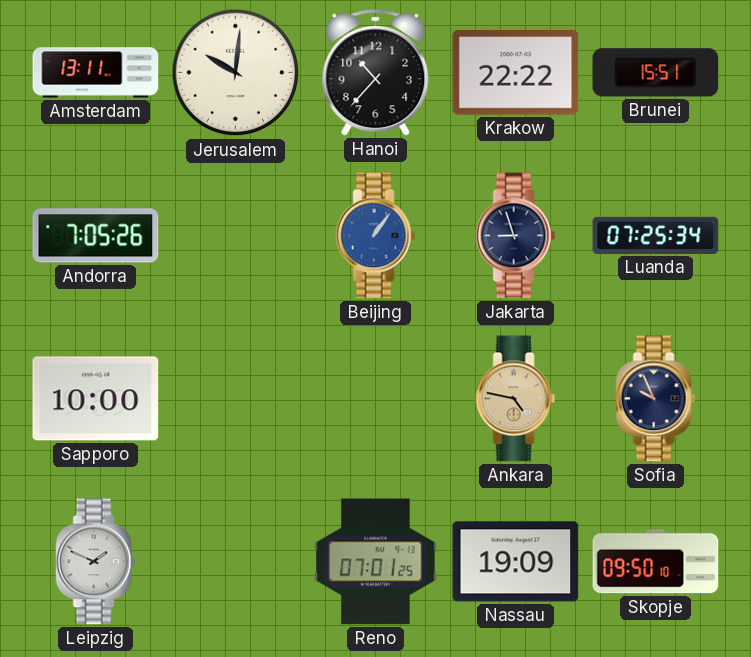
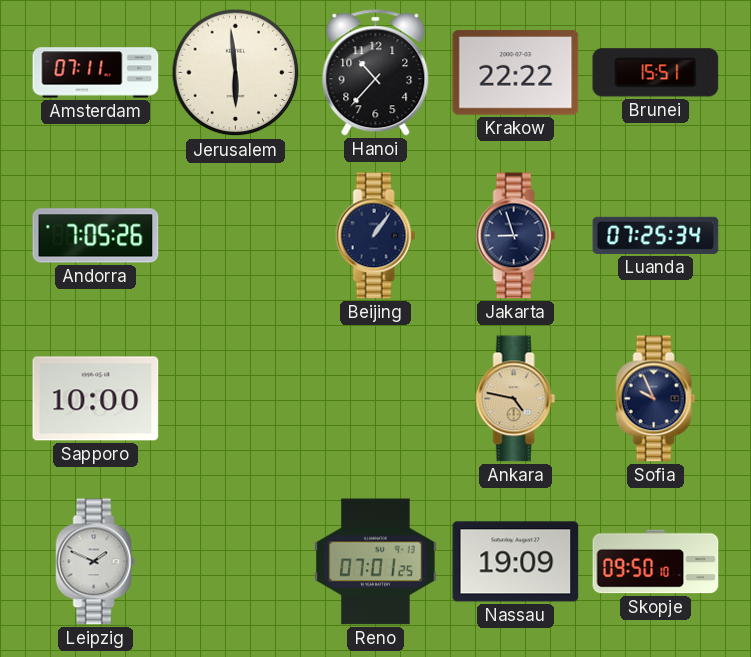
Amsterdam: 13:11 -> 07:11 (96, 73)
Jerusalem: 10:01 -> 5:59 (236, 73)
Beijing dial: blue -> navy (376, 236)
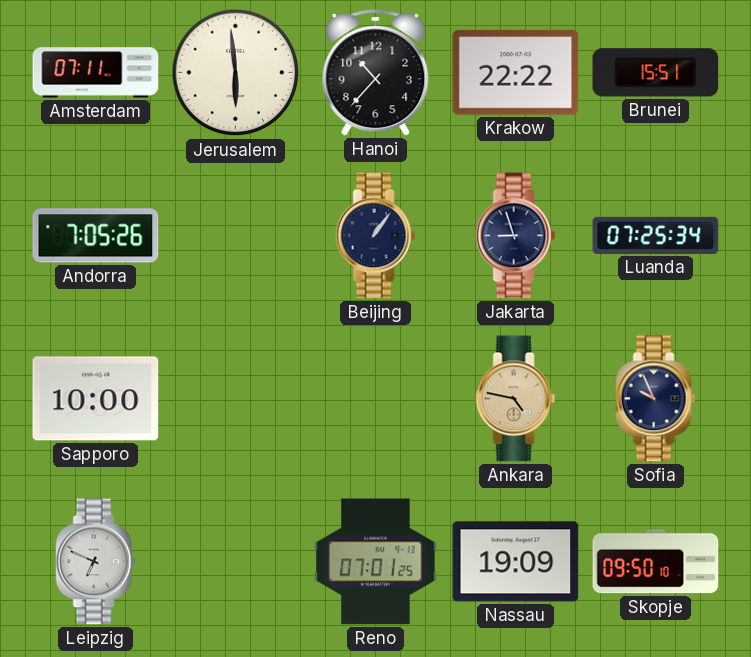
Leipzig: 1:49 -> 6:49 (96, 562)
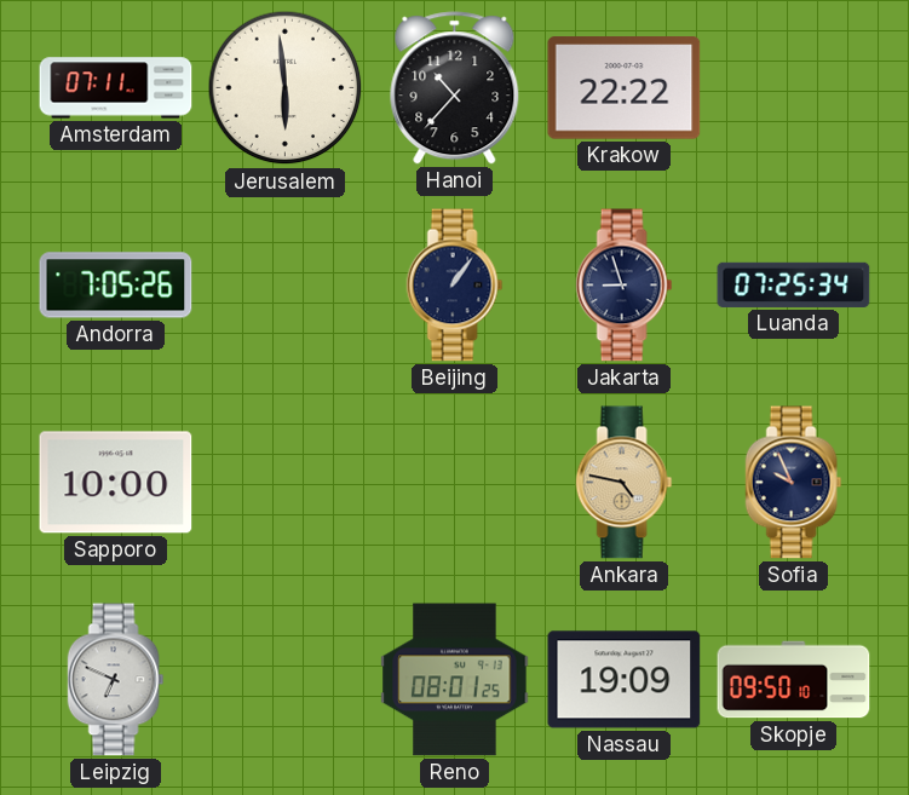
Brunei: 15:51 -> none (656, 73)
Reno: 07:01 -> 08:01 (455, 680)
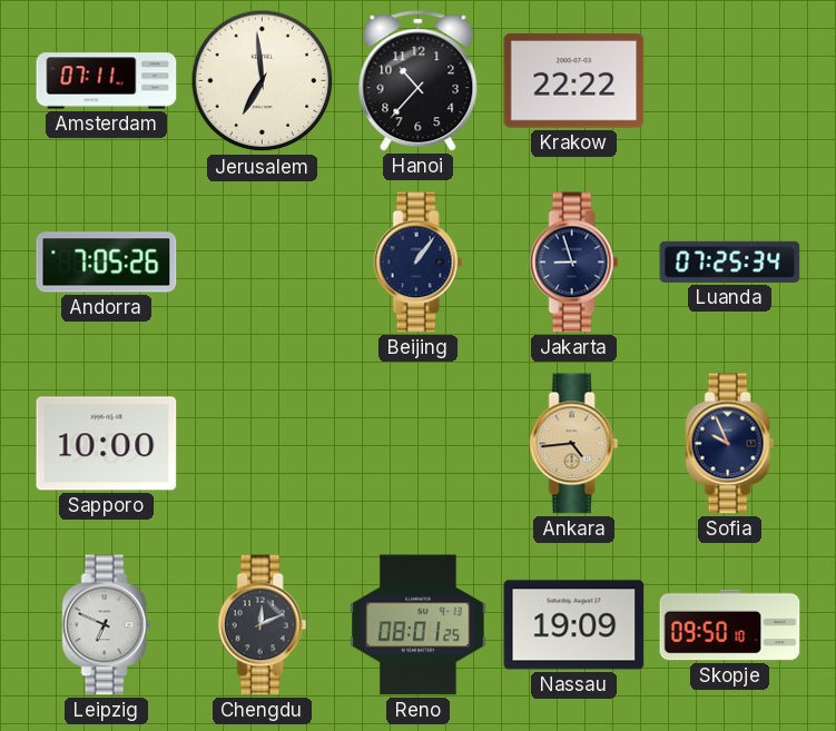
Jerusalem: 5:59 -> 6:59 (263, 81)
Ankara: 4:47 -> 4:44 (574, 444)
Chengdu: none -> 12:11 (263, 625)
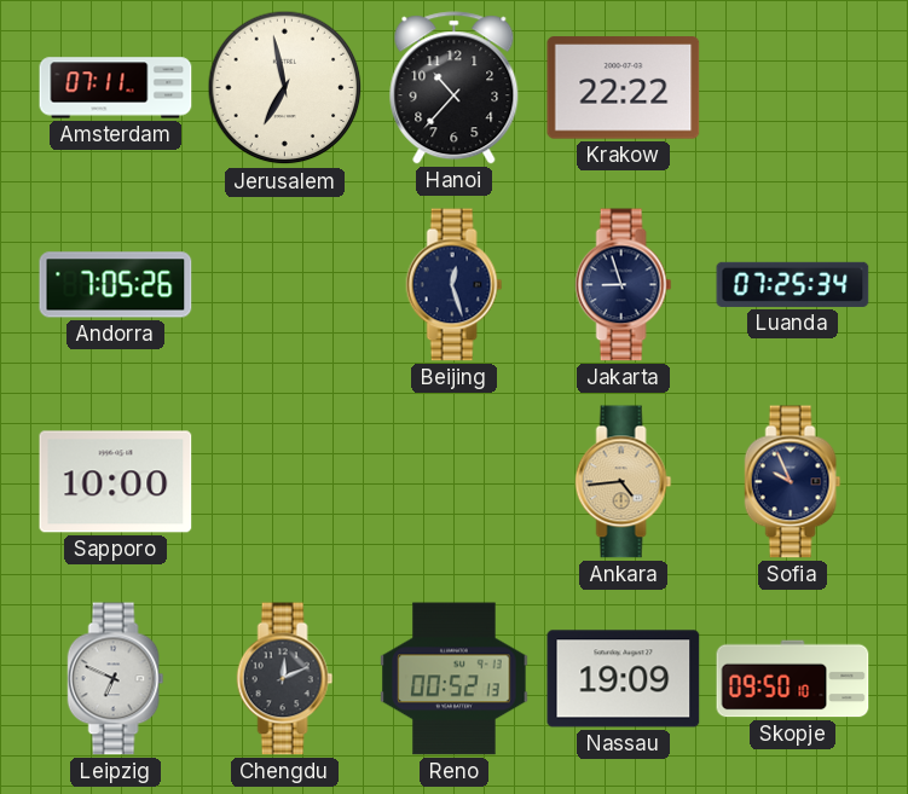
Jerusalem: 6:59 -> 6:58 (285, 88)
Beijing: 1:06 -> 12:27 (455, 285)
Reno: 08:01 -> 00:52 (455, 679)
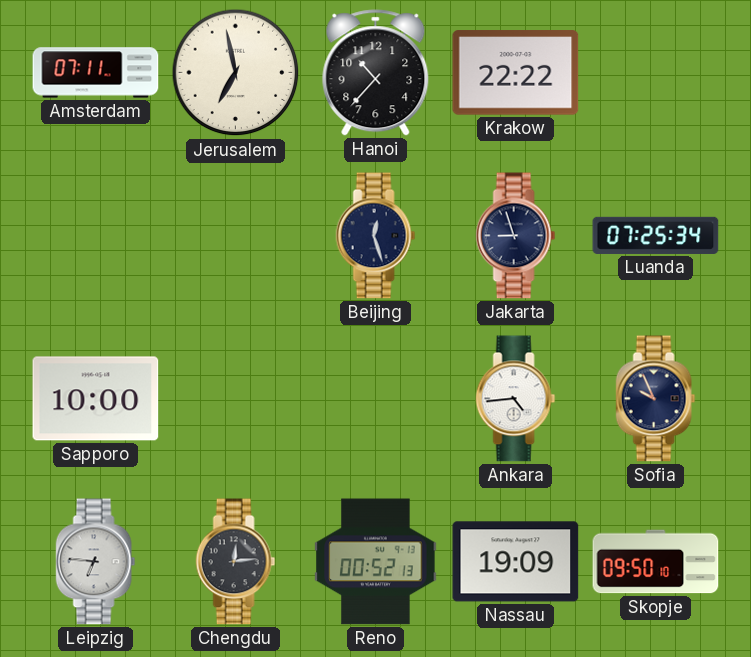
Andorra: 7:05 -> none (116, 285)
Ankara dial: champagne -> white (516, 399)
Leipzig: 6:49 -> 6:46 (96, 562)
Chengdu: 12:11 -> 12:14 (236, 562)
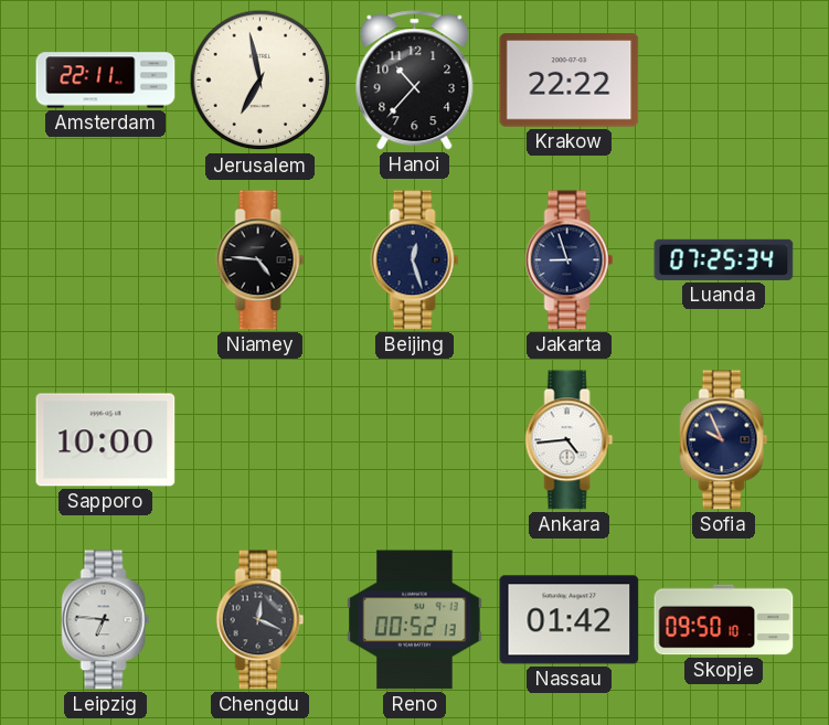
Amsterdam: 07:11 -> 22:11 (106, 81)
Niamey: none -> 4:46 (261, 260)
Chengdu: 12:14 -> 12:19 (261, 620)
Nassau: 19:09 -> 01:42 (570, 620)
